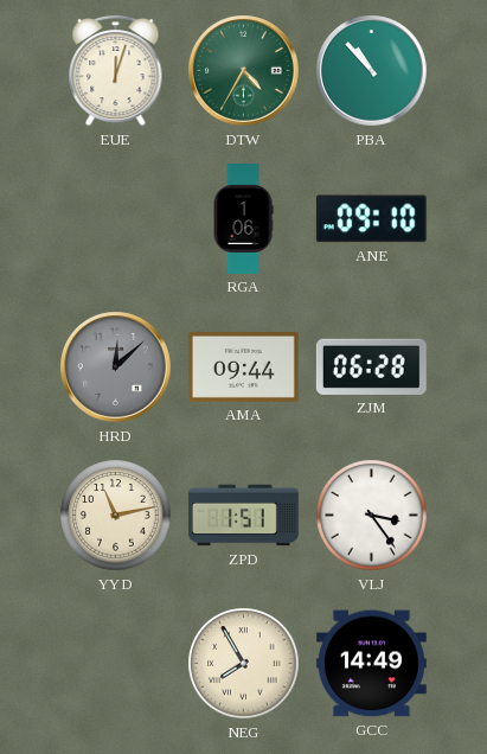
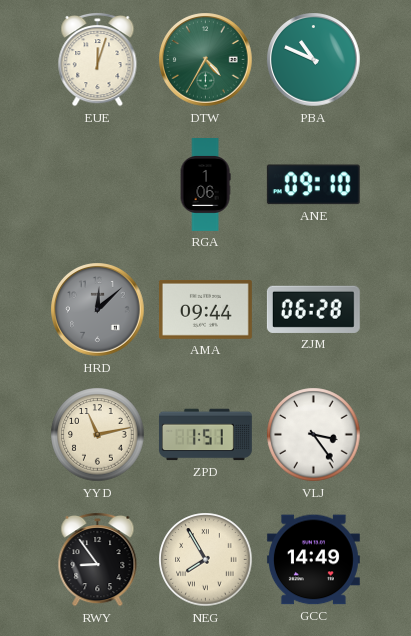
PBA: 10:53 -> 10:49 (314, 60)
RWY: none -> 8:54 (98, 559)
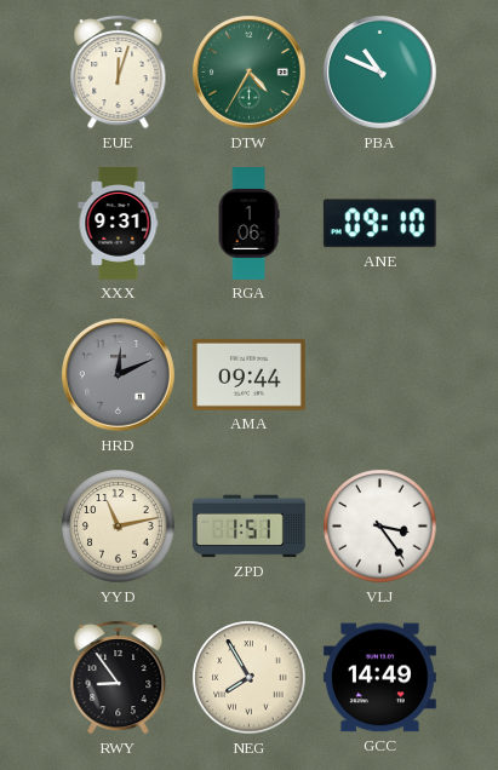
XXX: none -> 9:31 (119, 224)
HRD: 12:08 -> 12:11 (119, 375)
ZJM: 06:28 -> none (313, 309)
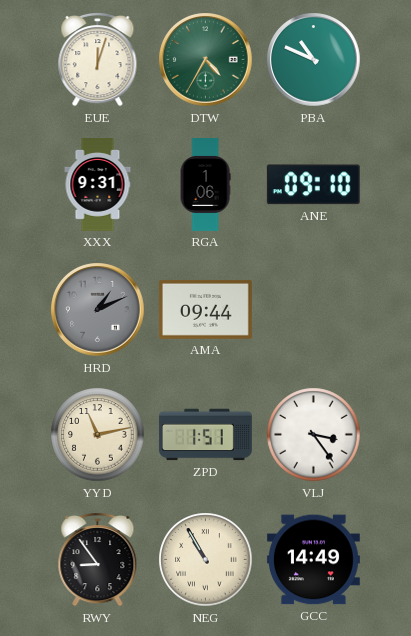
HRD: 12:11 -> 1:11 (98, 310)
NEG: 7:55 -> 10:55 (206, 560)
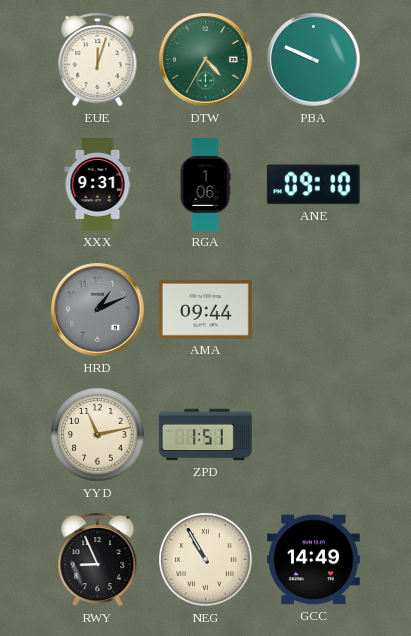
PBA: 10:49 -> 9:49 (314, 60)
VLJ: 3:24 -> none (314, 435)
RWY: 8:54 -> 8:56 (98, 559)
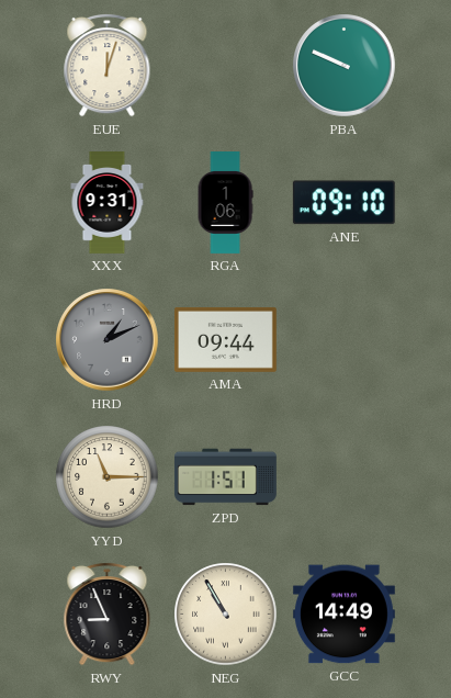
DTW: 4:35 -> none (206, 60)
YYD: 11:13 -> 11:15 (108, 477)
